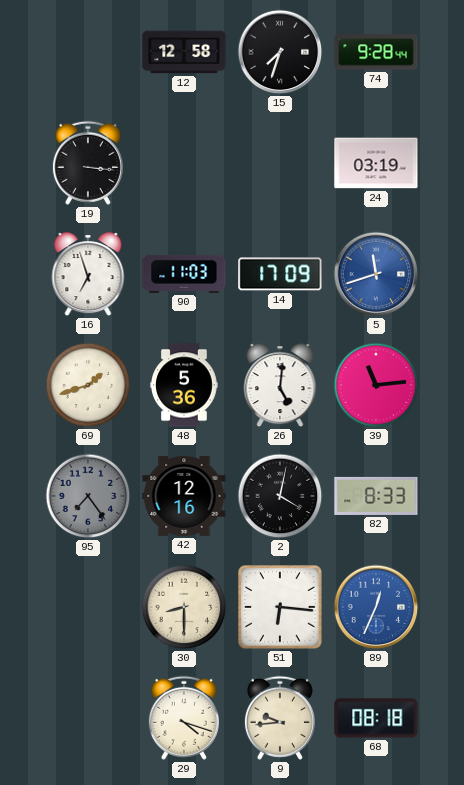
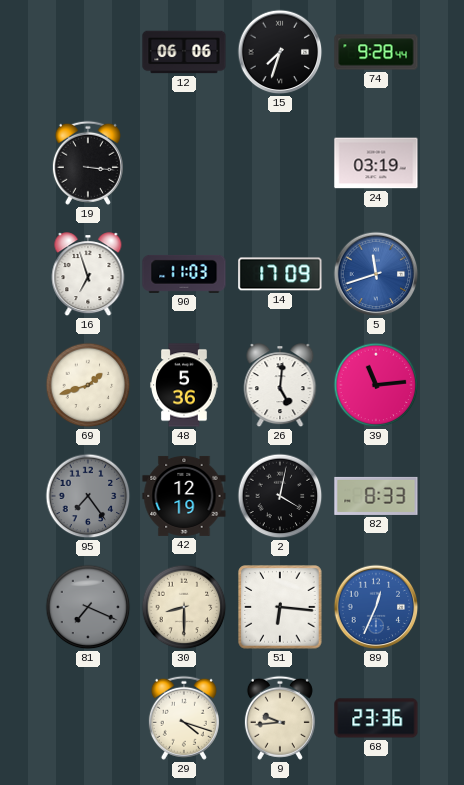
12: 12:58 -> 06:06 (184, 52)
42: 12:16 -> 12:19 (184, 496)
81: none -> 7:19 (88, 607)
68: 08:18 -> 23:36 (376, 718)
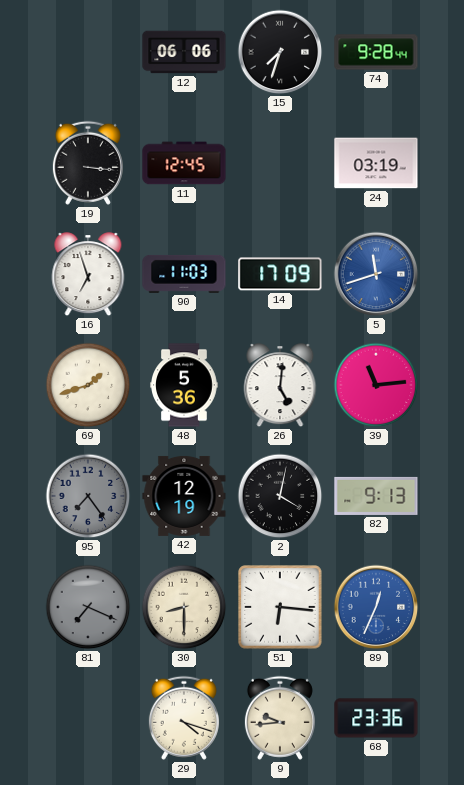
11: none -> 12:45 (184, 163)
82: 8:33 -> 9:13 (376, 496)
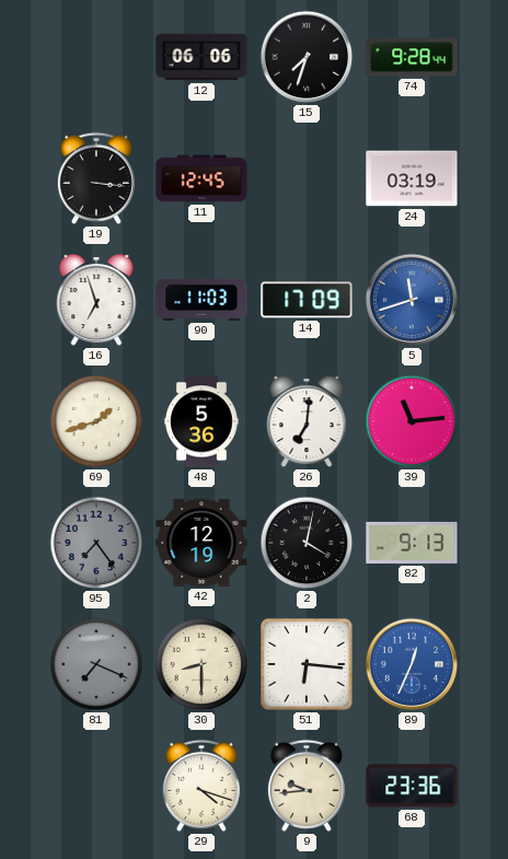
26: 5:01 -> 7:01 (307, 422)
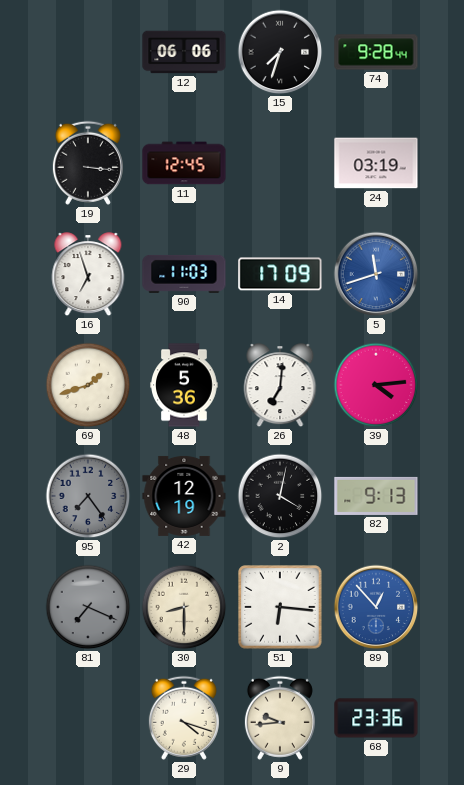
39: 11:14 -> 4:14 (376, 385)
89: 12:34 -> 12:53 (376, 607)
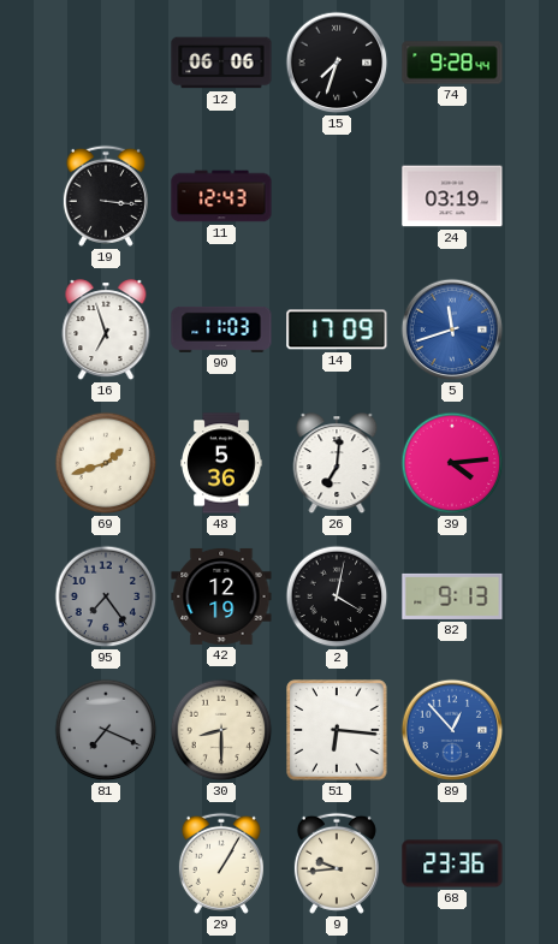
11: 12:45 -> 12:43 (221, 196)
29: 4:18 -> 1:05 (221, 863)
